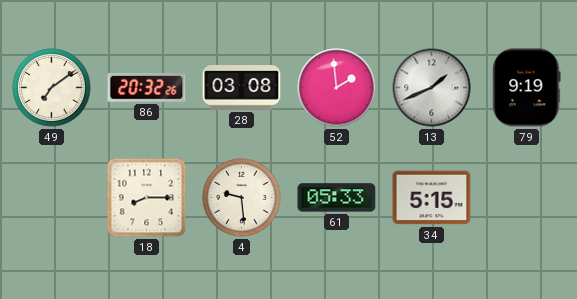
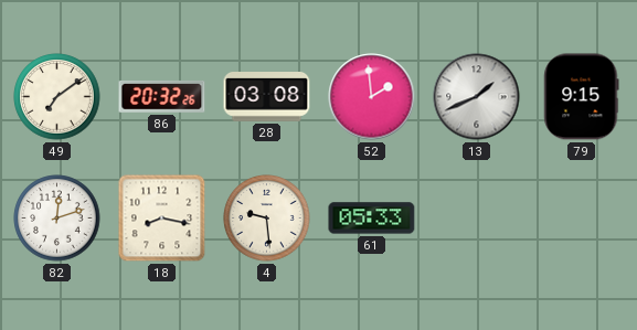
79: 9:19 -> 9:15 (582, 97)
82: none -> 12:12 (57, 219)
18: 8:15 -> 8:17 (162, 219)
34: 5:15 -> none (432, 198)
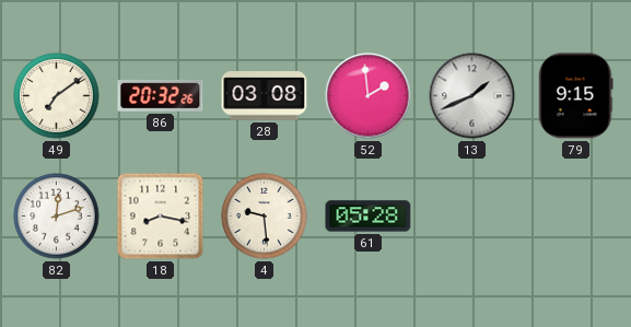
61: 05:33 -> 05:28 (369, 217)
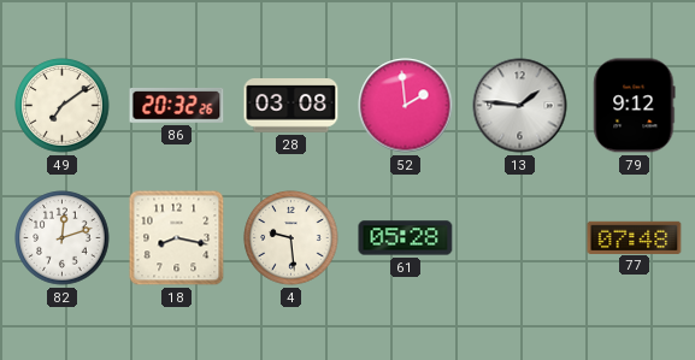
13: 1:41 -> 1:46 (520, 106)
79: 9:15 -> 9:12 (635, 106)
77: none -> 07:48 (635, 237)
